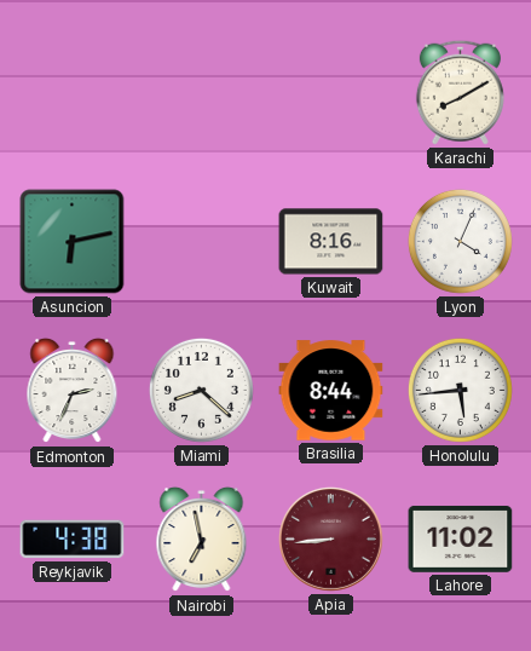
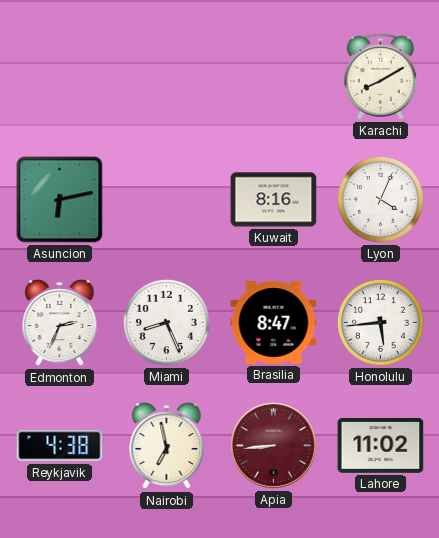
Miami: 8:22 -> 8:26 (166, 322)
Brasilia: 8:44 -> 8:47 (274, 323)
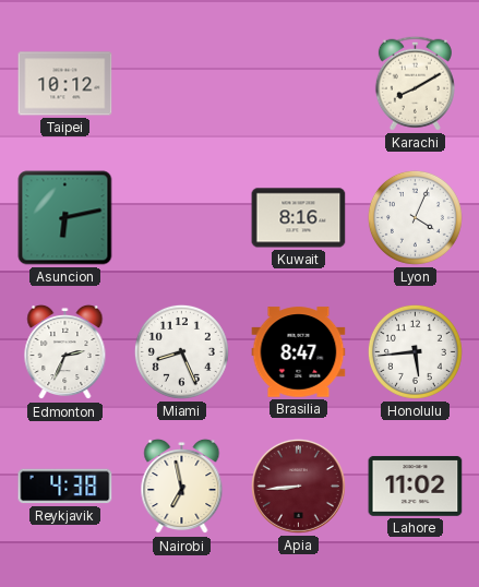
Taipei: none -> 10:12 (65, 84)
